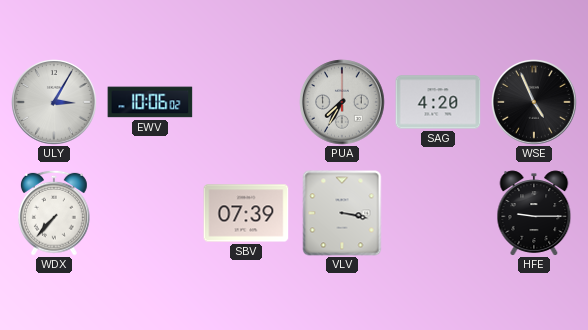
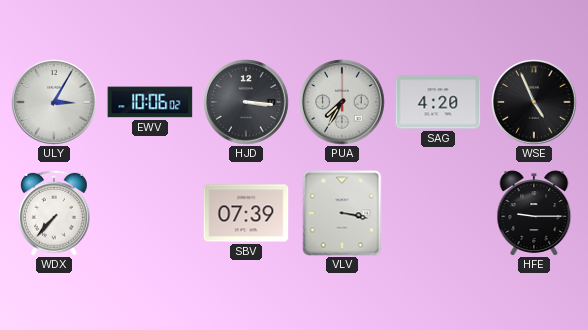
HJD: none -> 3:16 (246, 102)
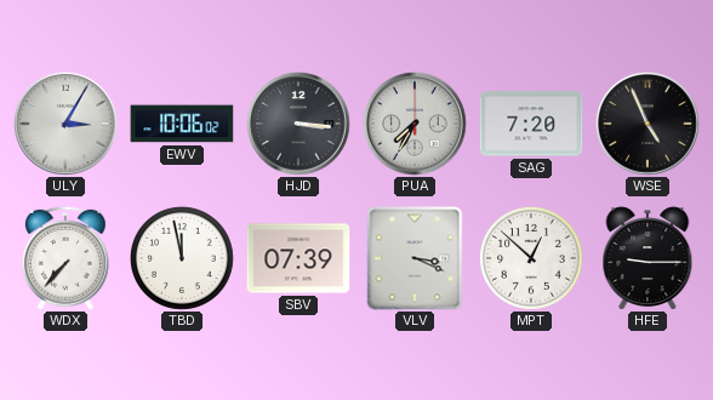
SAG: 4:20 -> 7:20 (531, 124)
TBD: none -> 11:58 (182, 259)
VLV: 3:17 -> 3:19 (415, 258)
MPT: none -> 12:52 (531, 259)
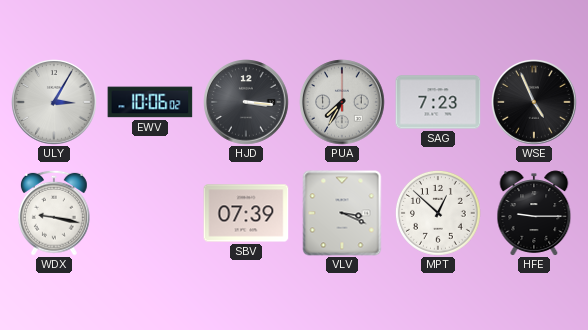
SAG: 7:20 -> 7:23 (438, 102)
WDX: 7:37 -> 9:17 (55, 213)
TBD: 11:58 -> none (182, 259)
